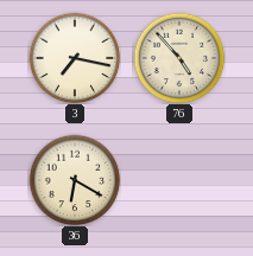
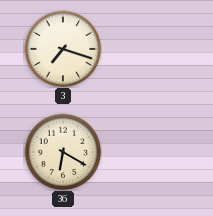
3: 7:17 -> 7:18 (63, 49)
76: 4:53 -> none (179, 58)
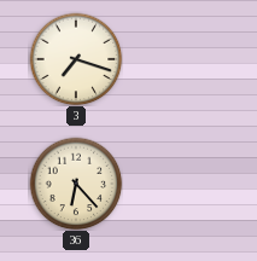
36: 6:20 -> 6:23 (76, 184)
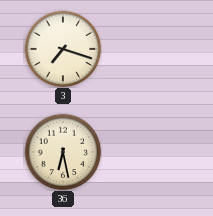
36: 6:23 -> 6:28 (63, 152)
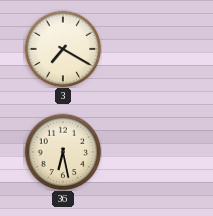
3: 7:18 -> 7:20 (63, 49)
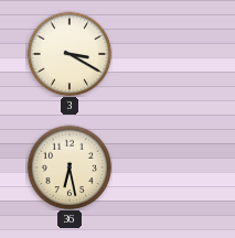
3: 7:20 -> 3:20 (70, 54)
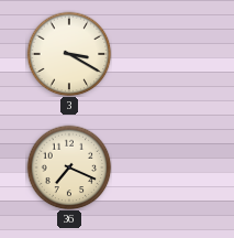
36: 6:28 -> 7:19 (69, 167)
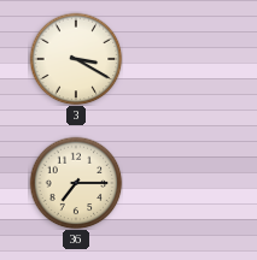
36: 7:19 -> 7:15 (76, 183)
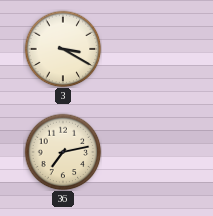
36: 7:15 -> 7:13 (63, 152)
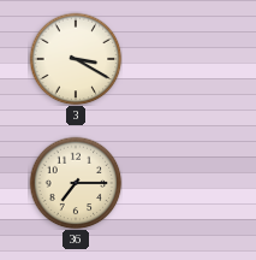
36: 7:13 -> 7:15 (76, 183)
